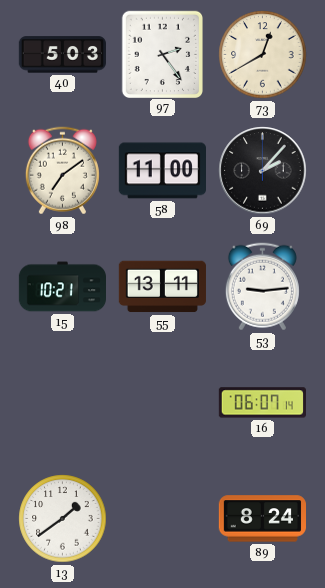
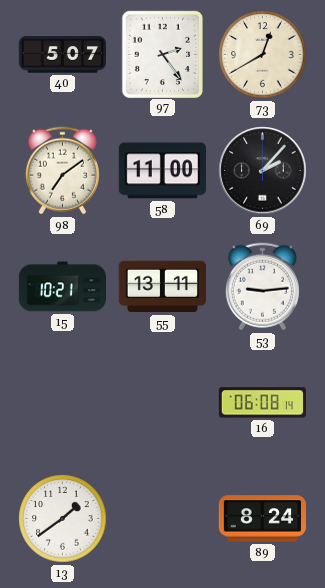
40: 5:03 -> 5:07 (62, 55)
16: 06:07 -> 06:08 (262, 403)
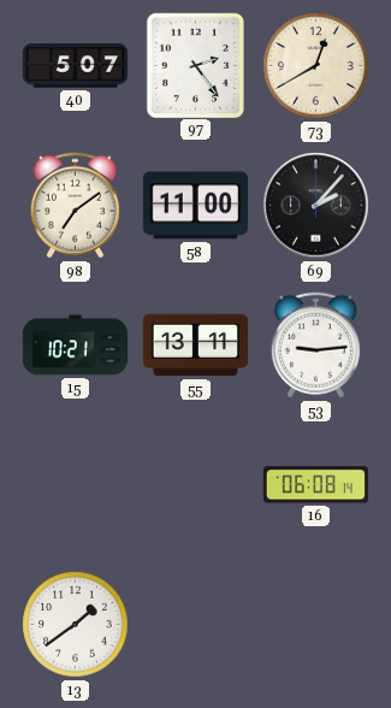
89: 8:24 -> none (262, 519)
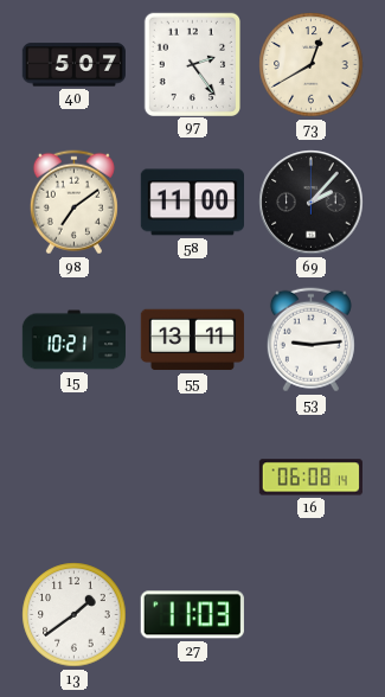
27: none -> 11:03 (192, 615)
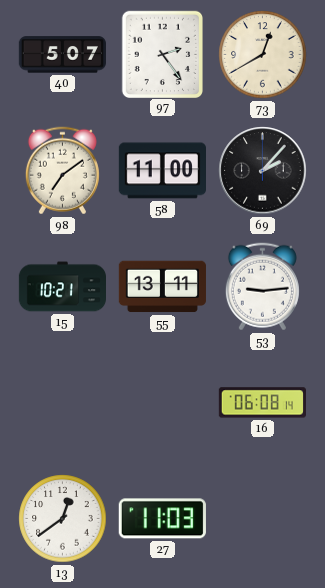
13: 1:39 -> 12:39 (63, 519)
